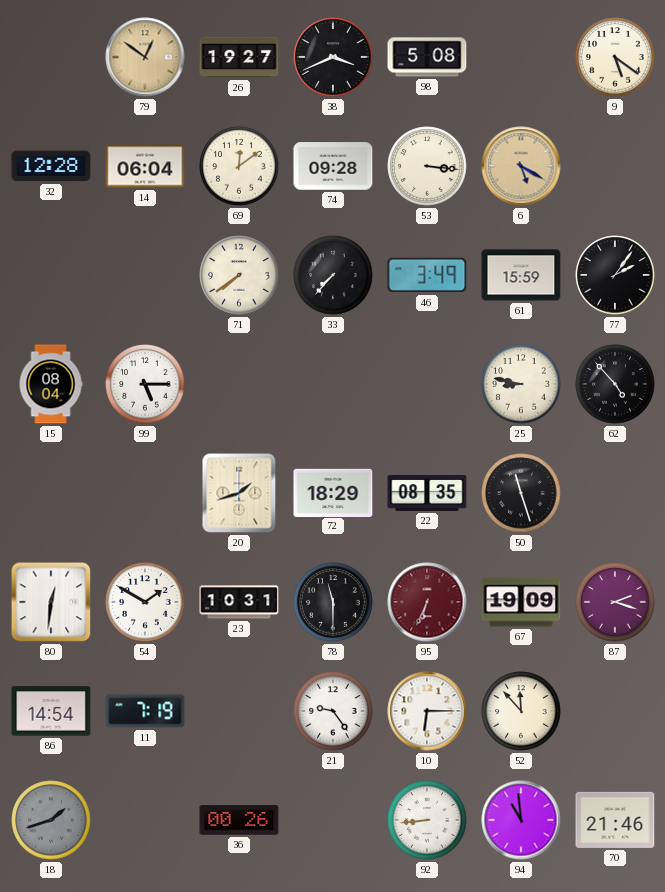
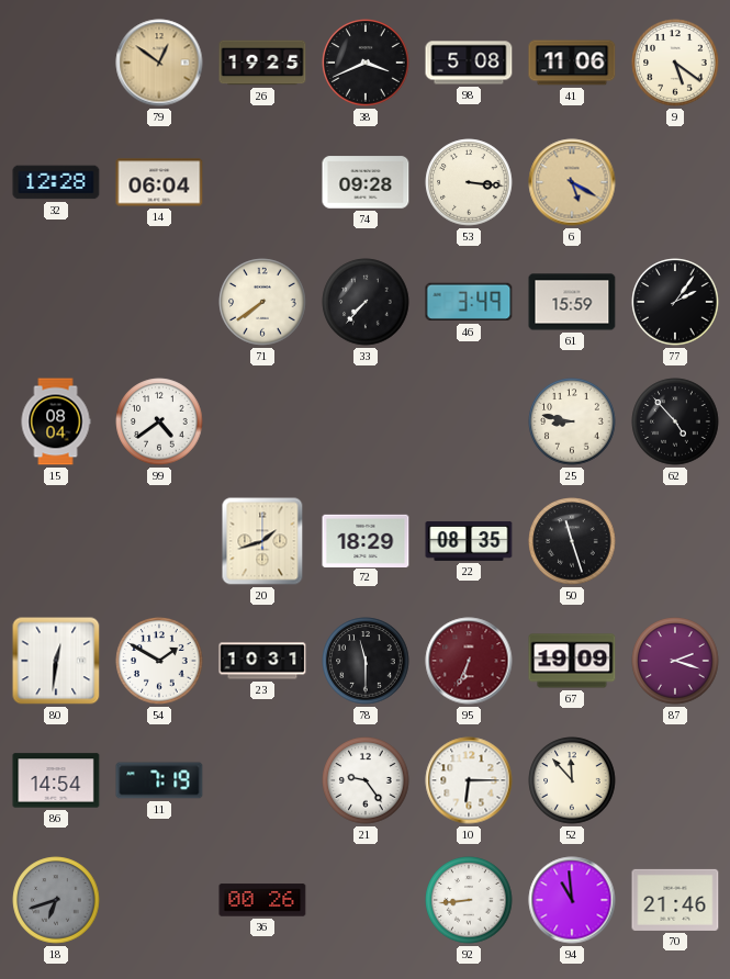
26: 19:27 -> 19:25 (262, 63)
41: none -> 11:06 (572, 63)
69: 12:09 -> none (239, 166)
99: 5:15 -> 4:39 (159, 421)
18: 1:42 -> 6:42 (56, 900)
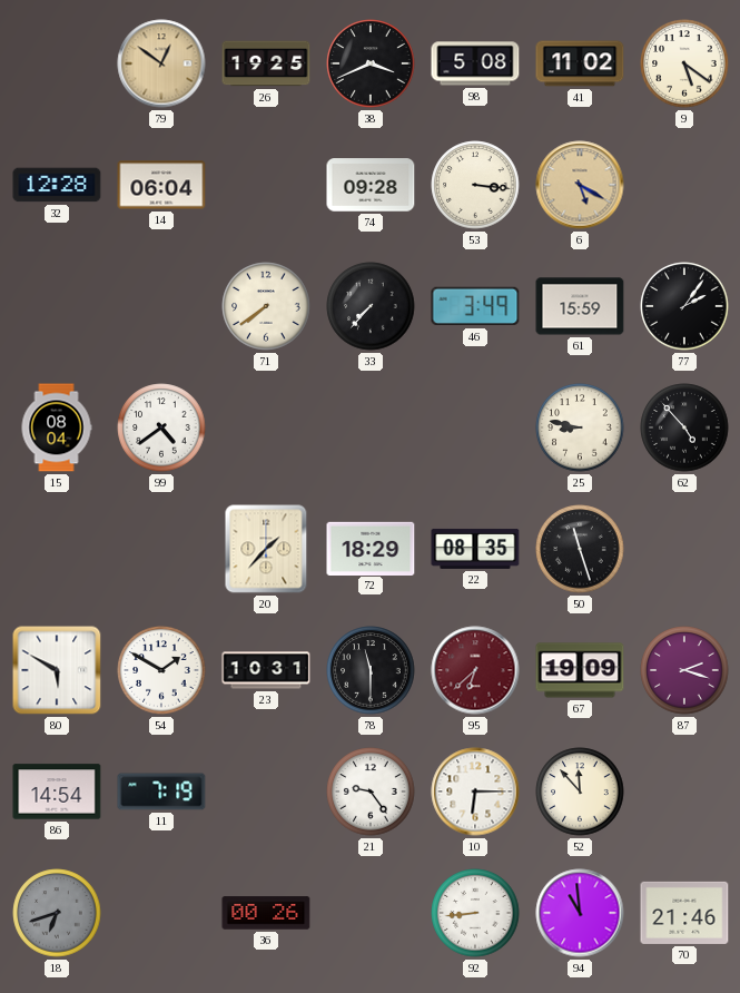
41: 11:06 -> 11:02 (580, 63)
20: 1:42 -> 1:37 (266, 549)
80: 12:31 -> 5:50 (57, 670)
95: 6:34 -> 6:38 (475, 670)
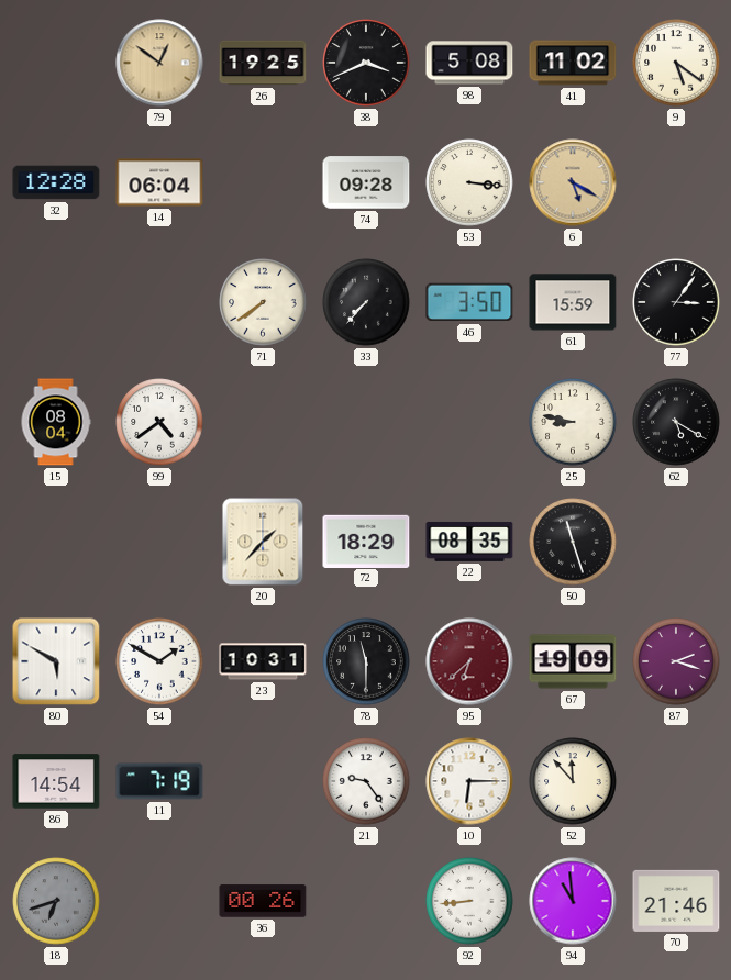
46: 3:49 -> 3:50 (469, 302)
77: 2:06 -> 3:06 (676, 302)
62: 4:53 -> 5:20 (676, 422)
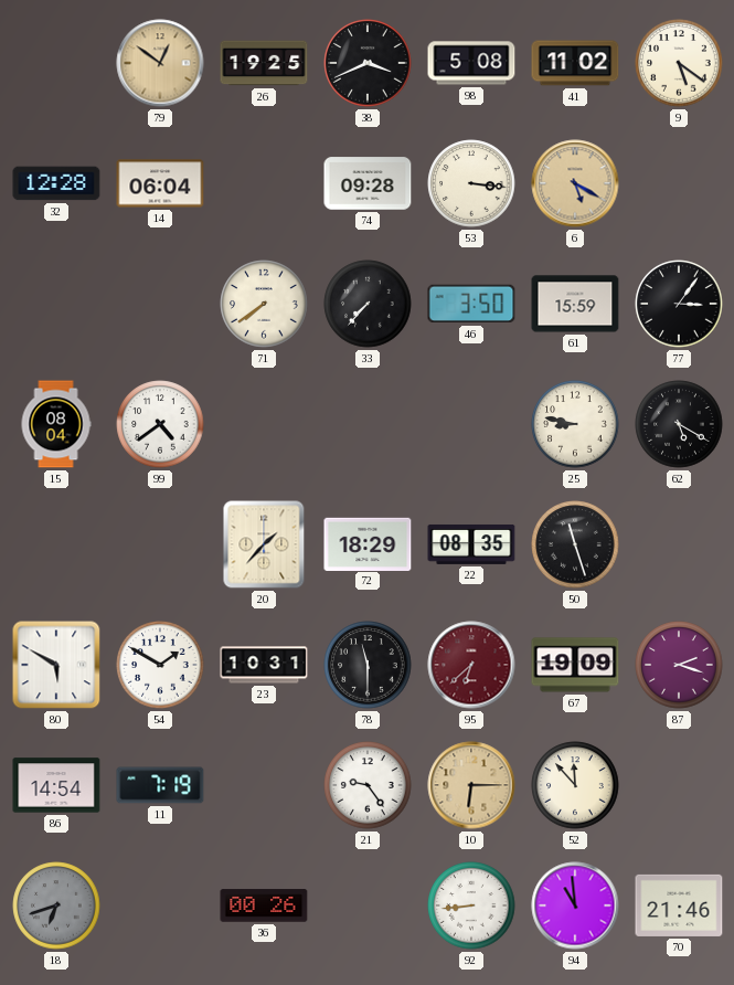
10 dial: white -> champagne (471, 785)
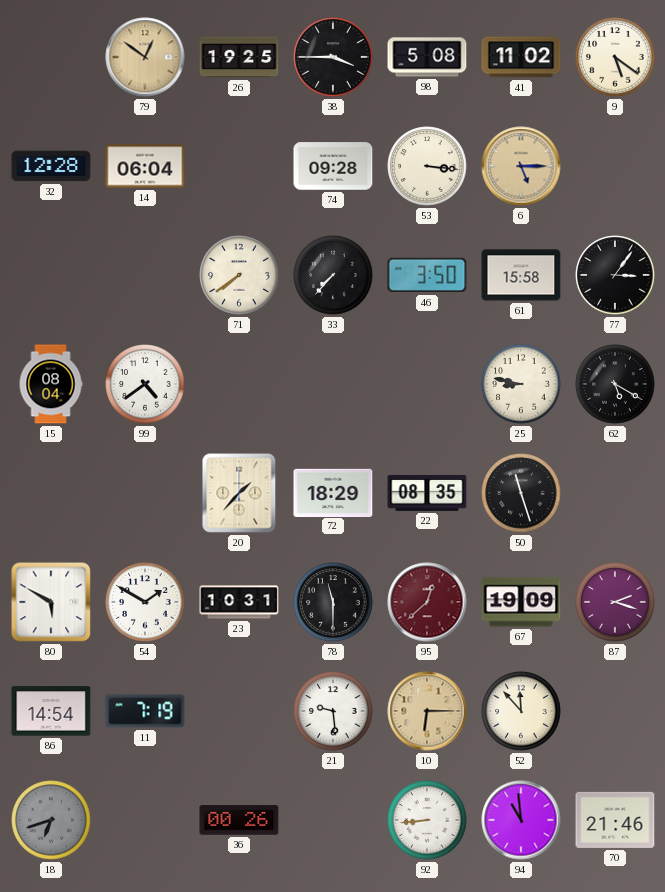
38: 3:41 -> 3:45 (333, 57)
6: 5:20 -> 5:15 (521, 166)
61: 15:59 -> 15:58 (521, 275)
95: 6:38 -> 12:38 (427, 602)
21: 9:24 -> 9:29 (333, 711)
